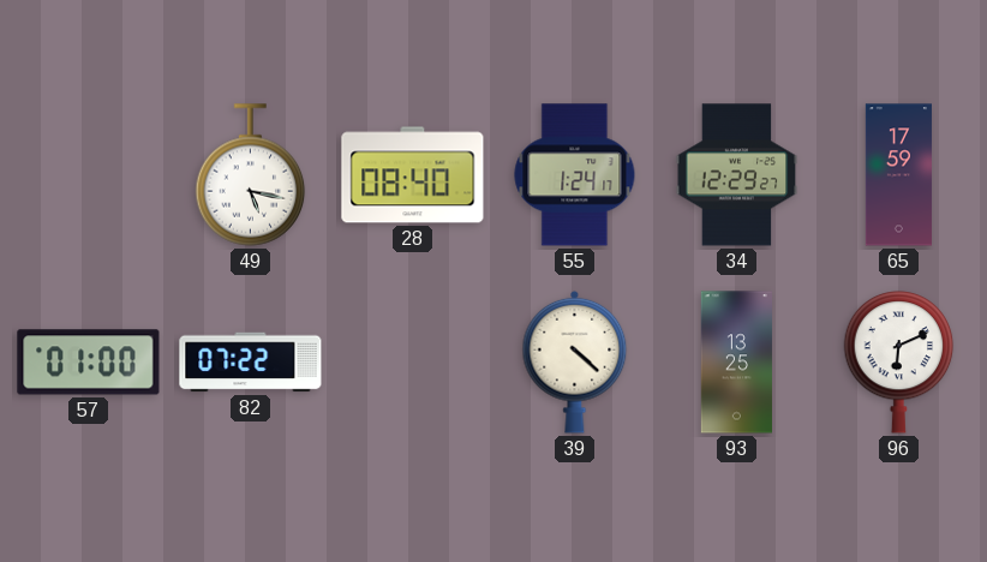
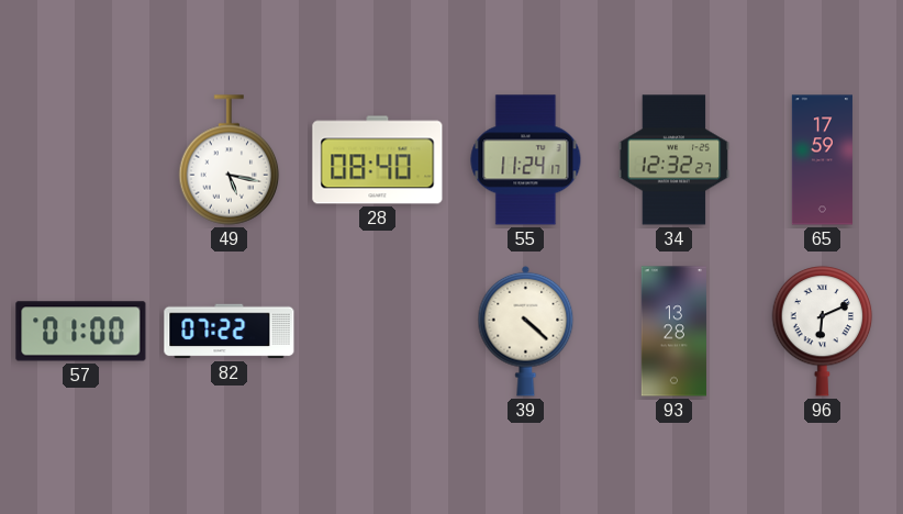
55: 1:24 -> 11:24 (526, 160)
34: 12:29 -> 12:32 (675, 160)
93: 13:25 -> 13:28 (673, 332)
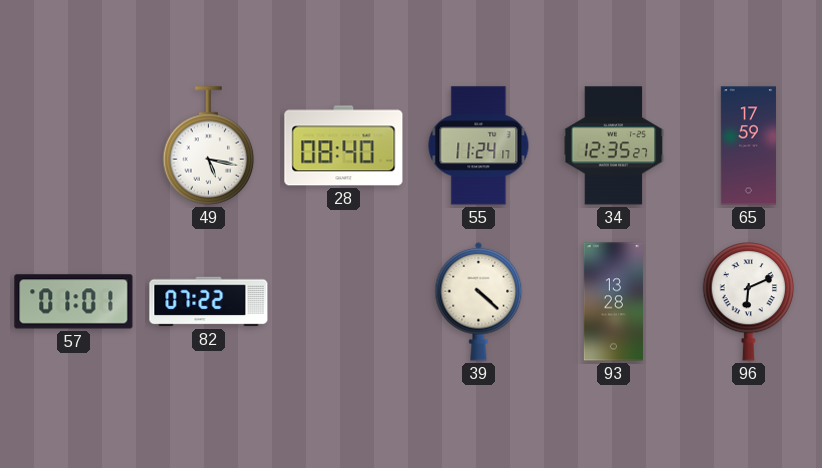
34: 12:32 -> 12:35 (614, 146)
57: 01:00 -> 01:01 (74, 302)
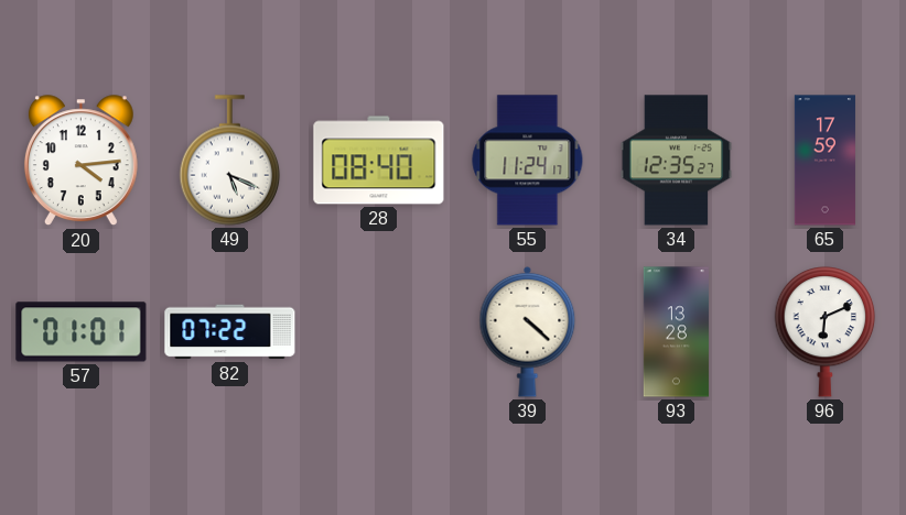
20: none -> 4:14 (80, 161)
49: 5:17 -> 5:19 (230, 161)
